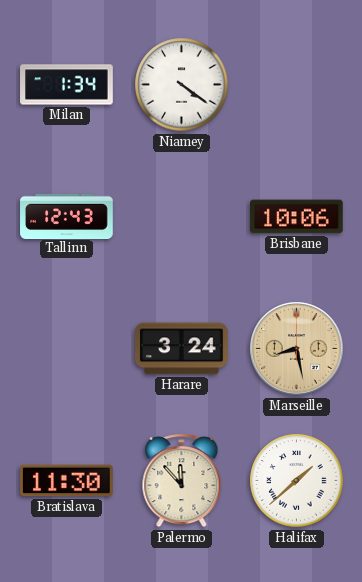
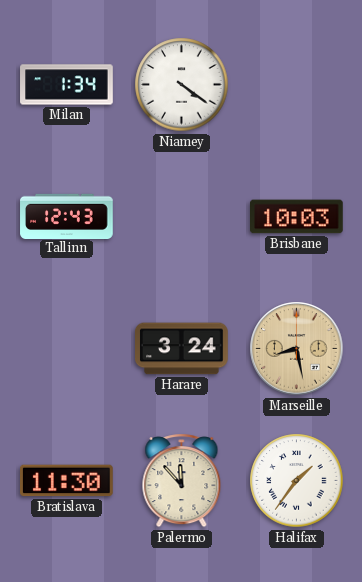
Brisbane: 10:06 -> 10:03 (297, 217)
Halifax: 1:38 -> 1:36 (297, 481)
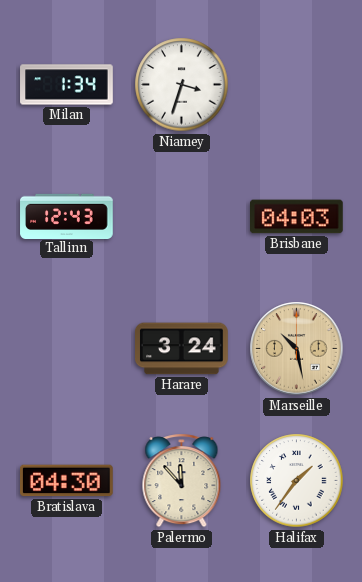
Niamey: 4:21 -> 3:33 (182, 85)
Brisbane: 10:03 -> 04:03 (297, 217)
Marseille: 8:28 -> 10:28 (297, 349)
Bratislava: 11:30 -> 04:30 (67, 481)
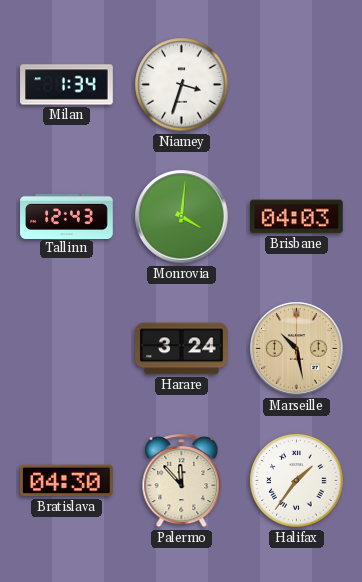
Monrovia: none -> 4:01 (182, 217)
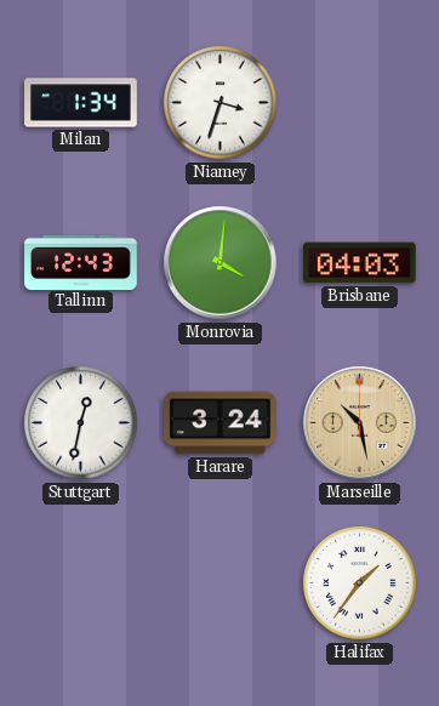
Stuttgart: none -> 12:32 (81, 423)
Bratislava: 04:30 -> none (67, 481)
Palermo: 11:53 -> none (182, 481)
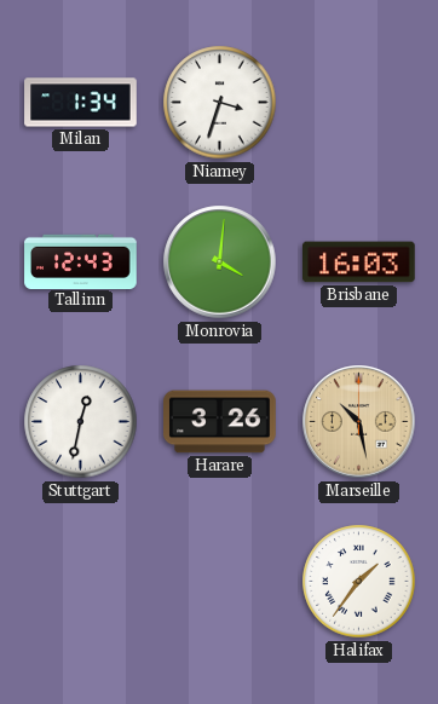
Brisbane: 04:03 -> 16:03 (359, 262)
Harare: 3:24 -> 3:26 (220, 422)
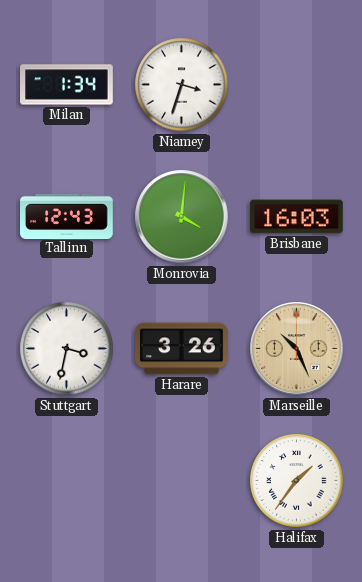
Stuttgart: 12:32 -> 3:32 (67, 349)
Marseille: 10:28 -> 10:26 (297, 349)
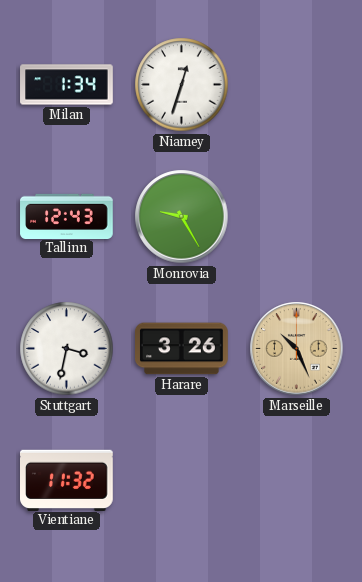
Niamey: 3:33 -> 12:33 (182, 85)
Monrovia: 4:01 -> 9:25 (182, 217)
Brisbane: 16:03 -> none (297, 217)
Vientiane: none -> 11:32 (67, 480)
Halifax: 1:36 -> none (297, 481)
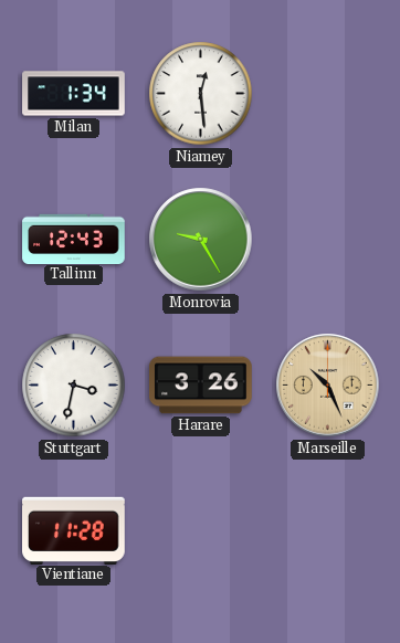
Niamey: 12:33 -> 12:29 (201, 94)
Vientiane: 11:32 -> 11:28 (74, 530)
